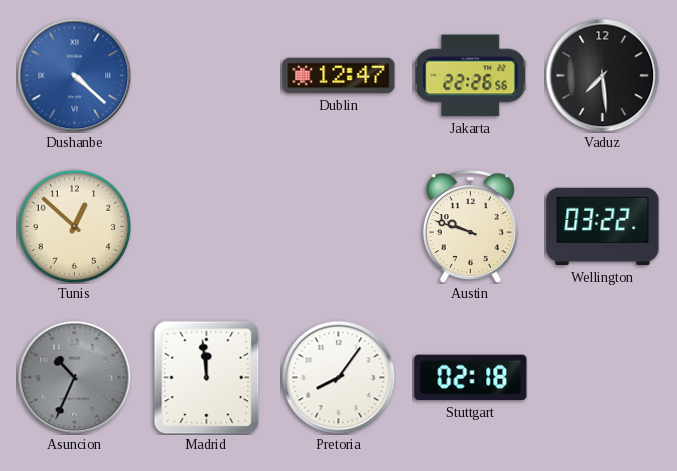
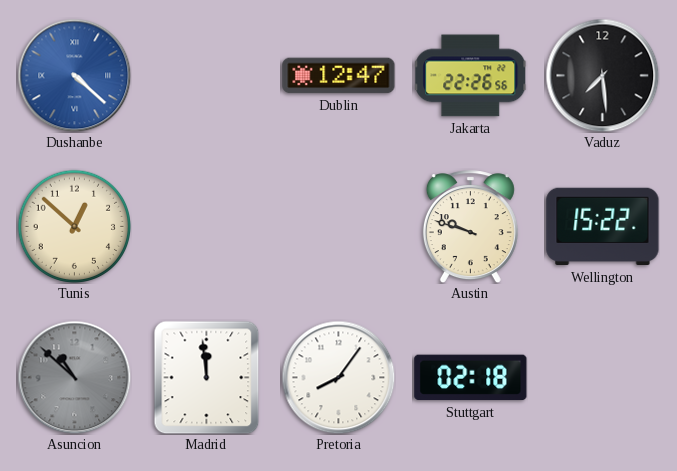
Wellington: 03:22 -> 15:22 (603, 227)
Asuncion: 10:34 -> 10:52 (74, 377)
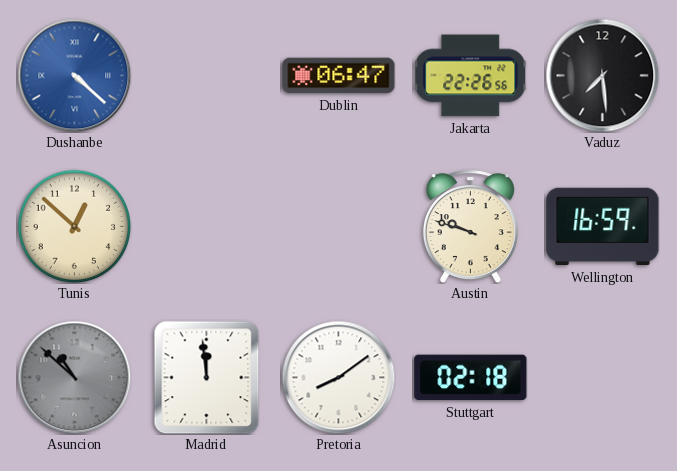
Dublin: 12:47 -> 06:47 (339, 76)
Wellington: 15:22 -> 16:59 (603, 227)
Pretoria: 8:06 -> 8:09 (338, 377)
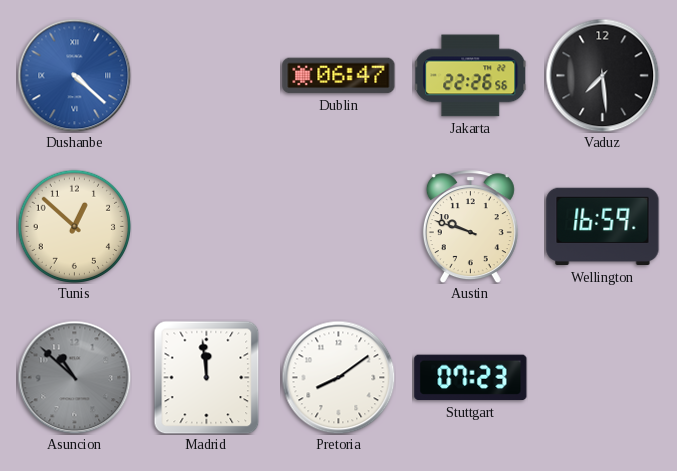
Stuttgart: 02:18 -> 07:23 (471, 378)
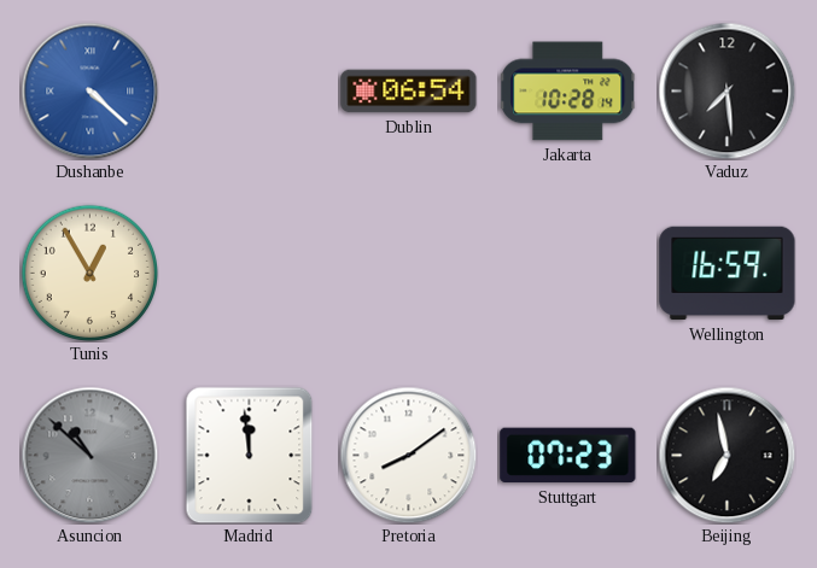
Dublin: 06:47 -> 06:54 (409, 92)
Jakarta: 22:26 -> 10:28 (568, 92)
Tunis: 12:52 -> 12:55 (89, 273)
Austin: 9:48 -> none (470, 227)
Beijing: none -> 6:58 (726, 455)
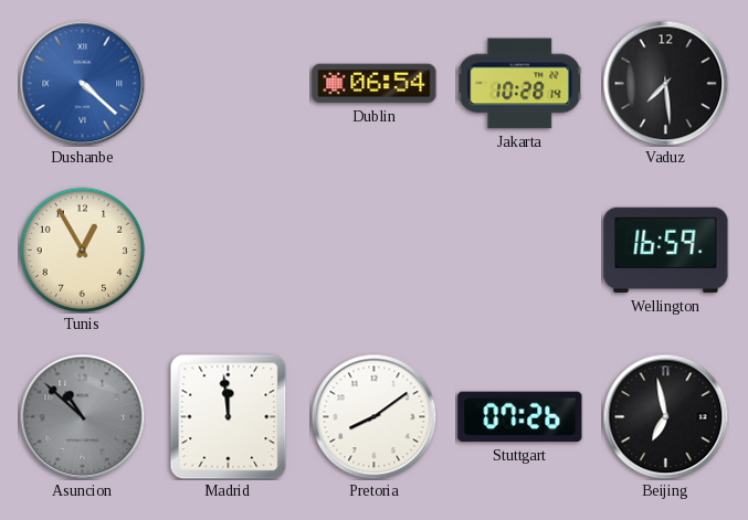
Stuttgart: 07:23 -> 07:26 (520, 417)
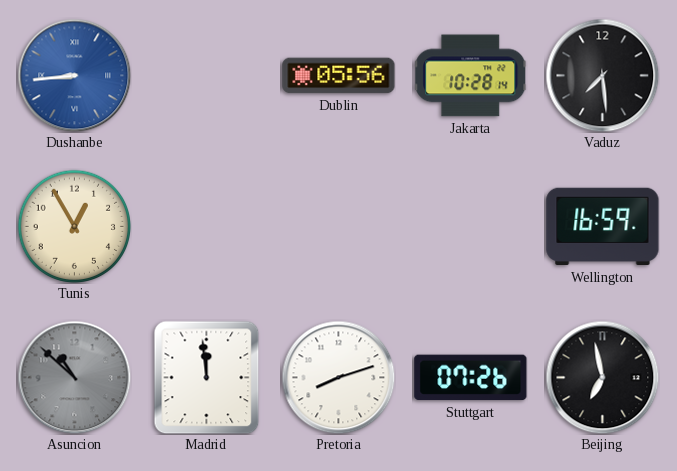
Dushanbe: 4:22 -> 8:44 (74, 75)
Dublin: 06:54 -> 05:56 (339, 76)
Pretoria: 8:09 -> 8:12 (338, 377)
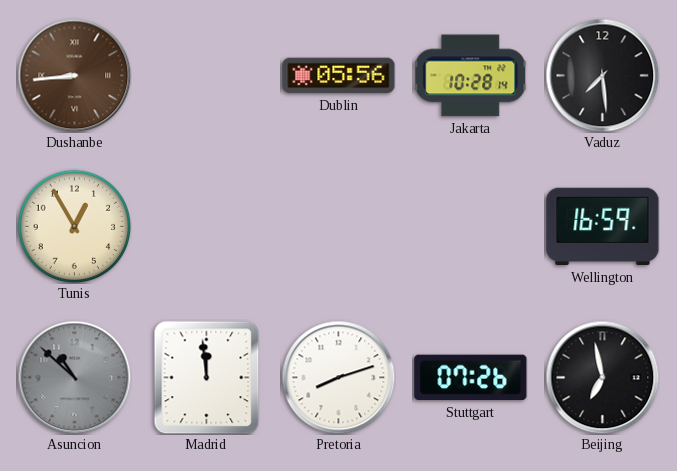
Dushanbe dial: blue -> brown (74, 75)
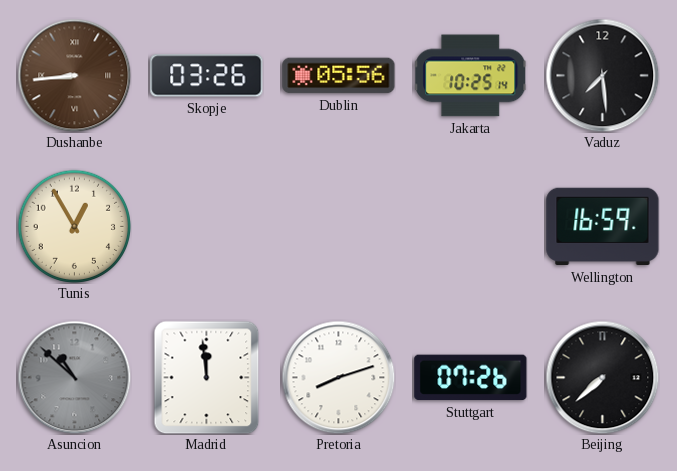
Skopje: none -> 03:26 (207, 76)
Jakarta: 10:28 -> 10:25 (471, 76)
Beijing: 6:58 -> 7:38 (602, 377)
